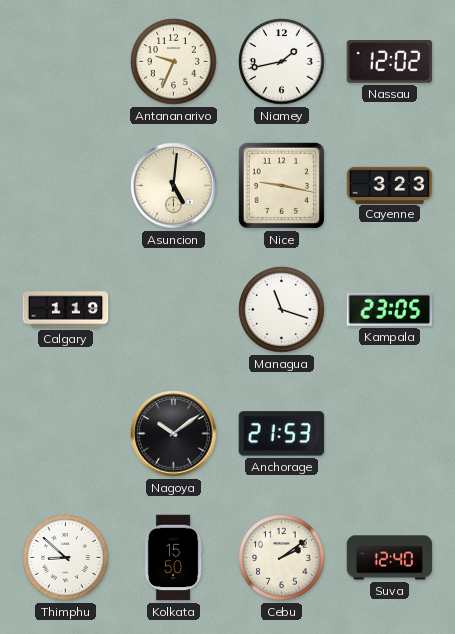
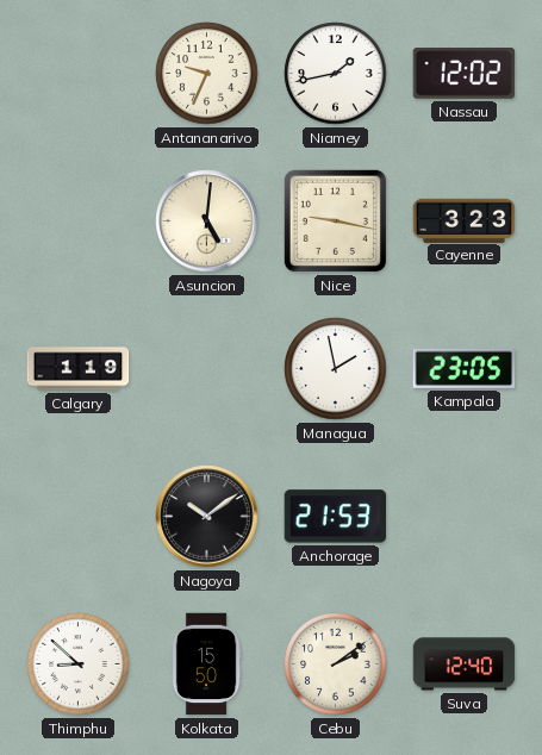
Managua: 11:18 -> 1:58 (336, 369)
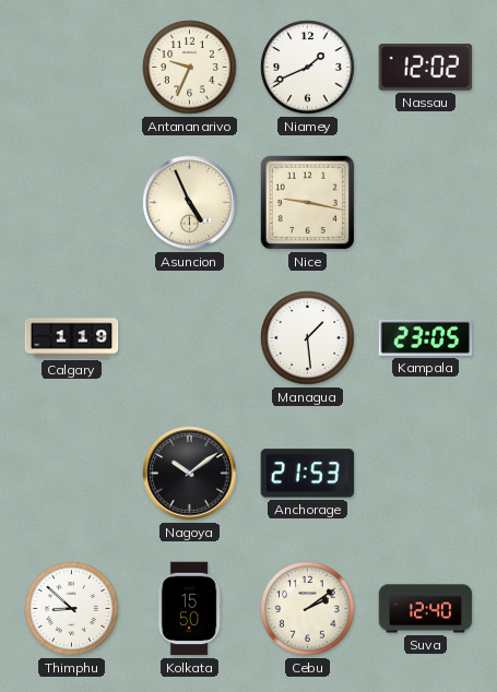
Niamey: 1:43 -> 1:41 (308, 68)
Asuncion: 5:01 -> 4:56 (190, 203)
Cayenne: 3:23 -> none (465, 220)
Managua: 1:58 -> 1:29 (308, 338)
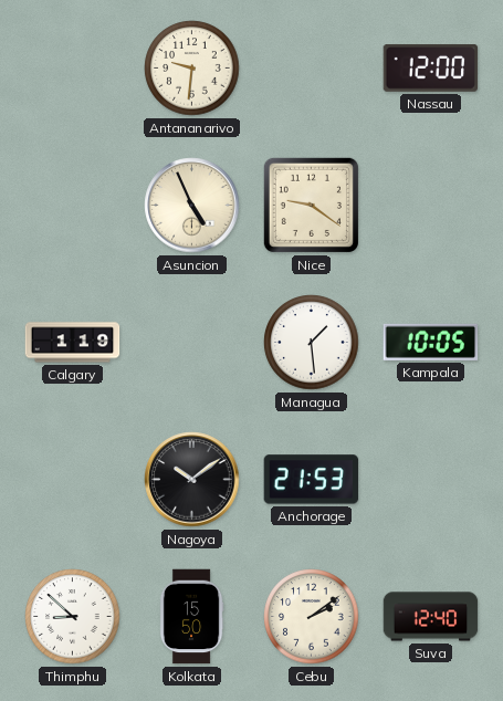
Antananarivo: 9:34 -> 9:31 (192, 69)
Niamey: 1:41 -> none (308, 68)
Nassau: 12:02 -> 12:00 (431, 69)
Nice: 9:17 -> 9:21 (311, 205)
Kampala: 23:05 -> 10:05 (431, 342)
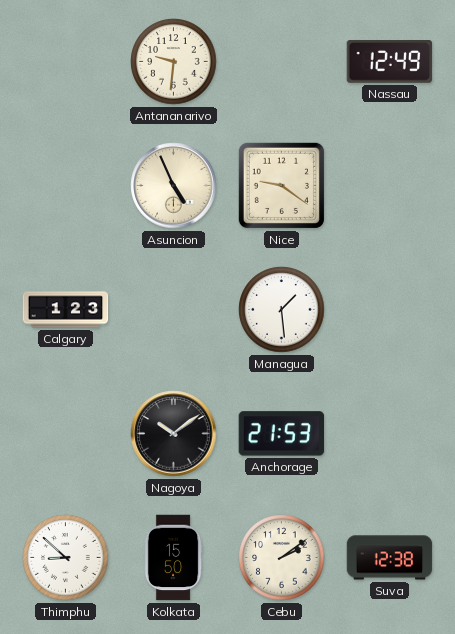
Nassau: 12:00 -> 12:49 (390, 62)
Calgary: 1:19 -> 1:23 (66, 310)
Kampala: 10:05 -> none (431, 342)
Suva: 12:40 -> 12:38 (390, 558)
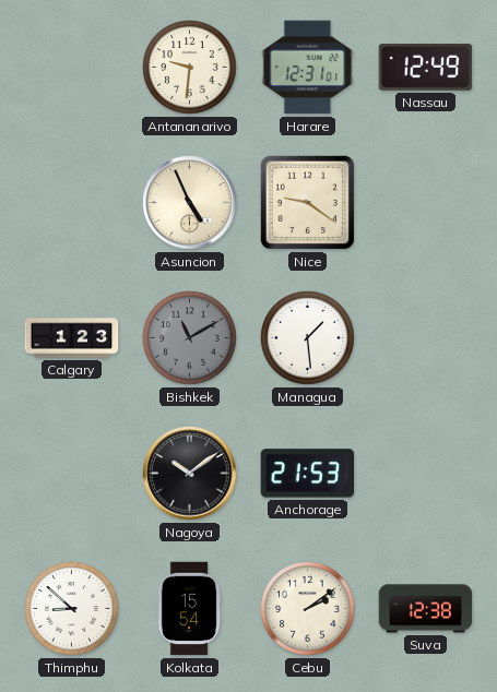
Harare: none -> 12:31 (308, 68)
Bishkek: none -> 11:10 (190, 338)
Kolkata: 15:50 -> 15:54 (189, 609)
